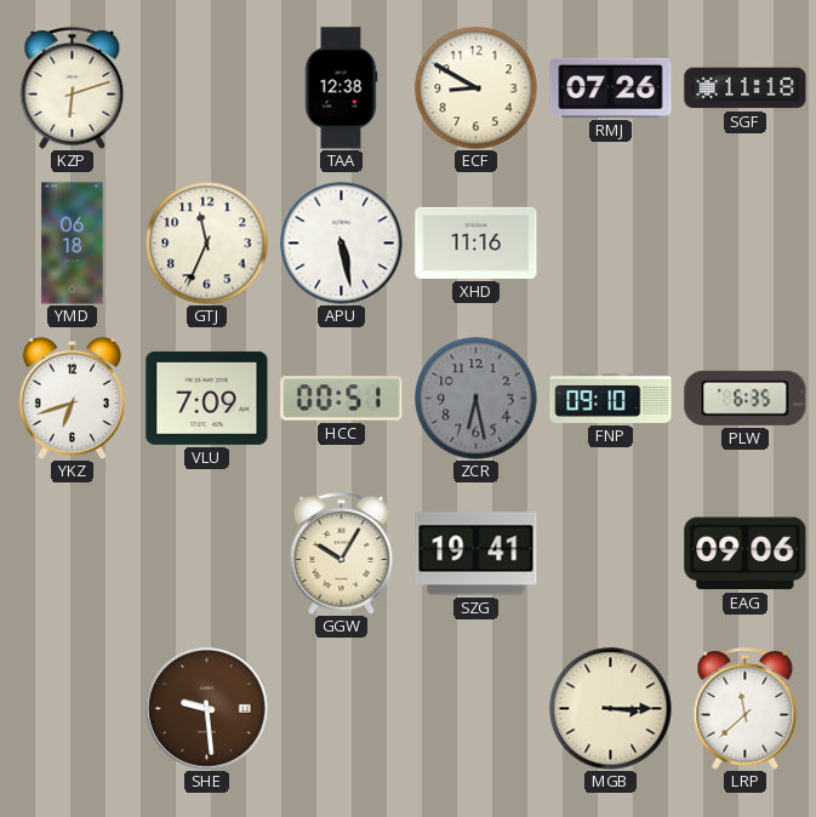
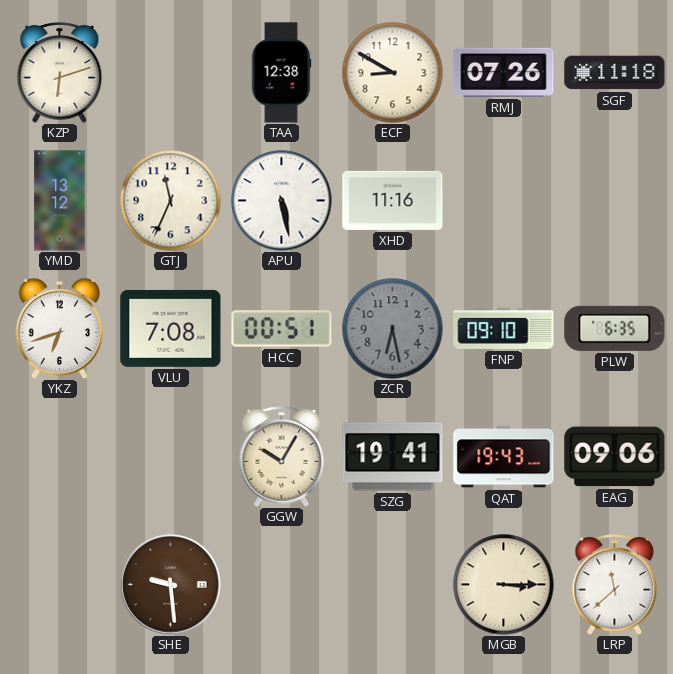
YMD: 06:18 -> 13:12 (60, 201)
VLU: 7:09 -> 7:08 (171, 328)
QAT: none -> 19:43 (504, 457)
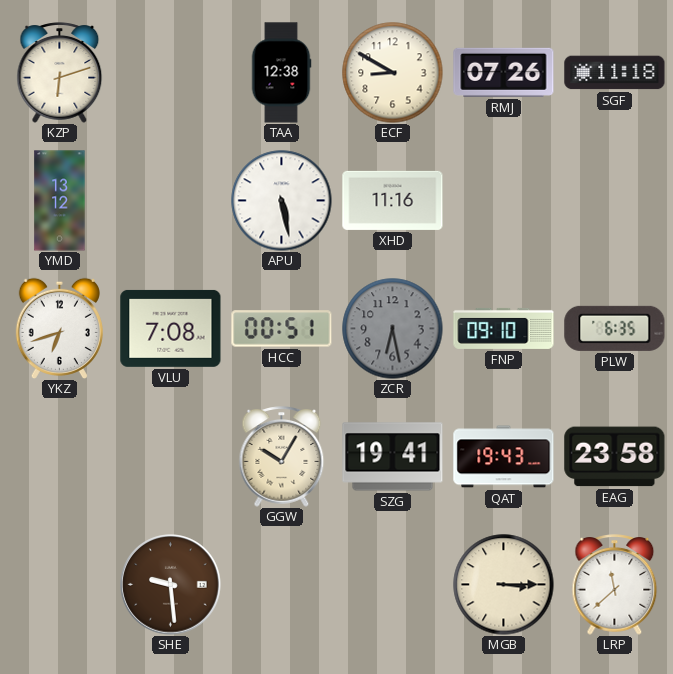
GTJ: 11:34 -> none (171, 201)
EAG: 09:06 -> 23:58 (615, 457)
